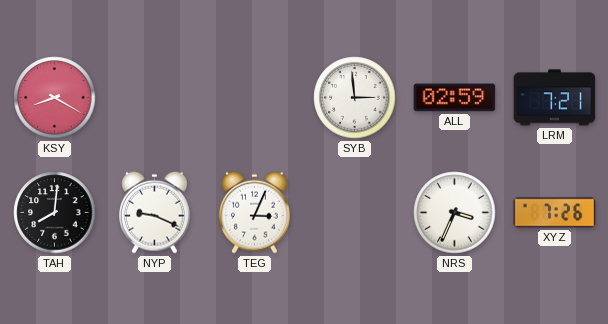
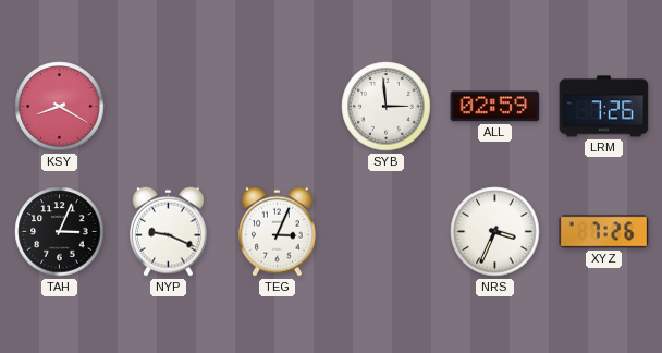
LRM: 7:21 -> 7:26 (604, 107)
TAH: 8:01 -> 3:04 (60, 232)
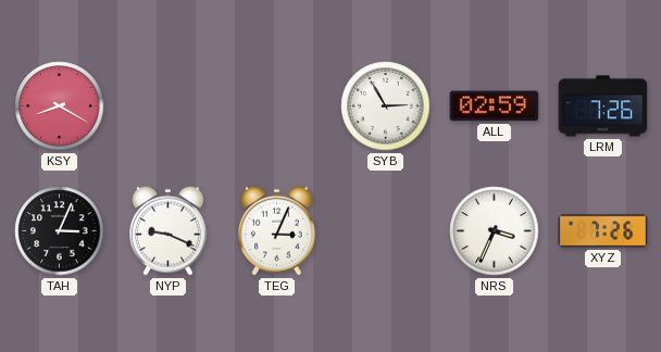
SYB: 2:59 -> 2:55 (386, 106)
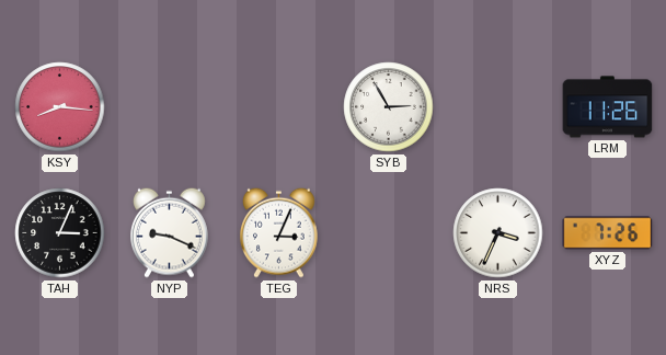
KSY: 8:20 -> 8:16 (60, 107)
ALL: 02:59 -> none (495, 106)
LRM: 7:26 -> 11:26 (608, 107)
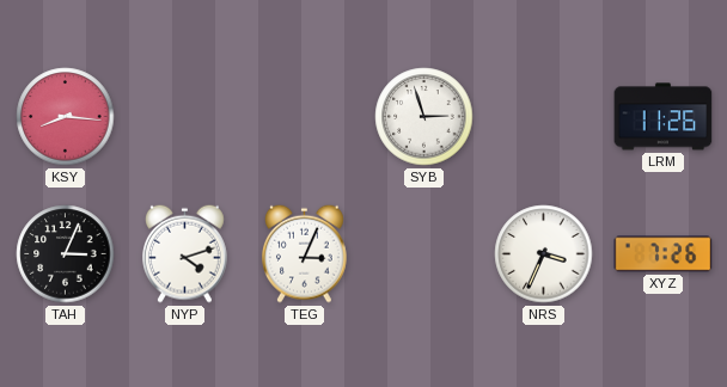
SYB: 2:55 -> 2:57 (424, 117)
NYP: 9:19 -> 4:12 (185, 253)
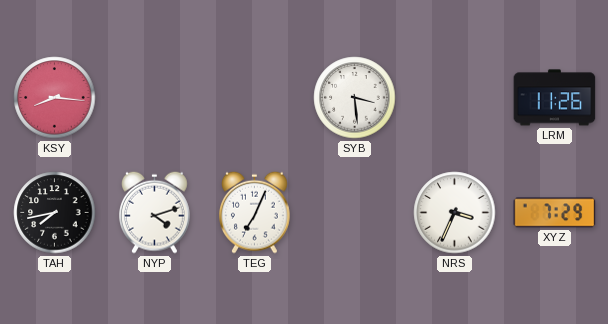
SYB: 2:57 -> 3:29 (355, 98)
TAH: 3:04 -> 7:43 (55, 213)
TEG: 3:04 -> 7:04 (255, 212)
XYZ: 7:26 -> 7:29 (555, 213)
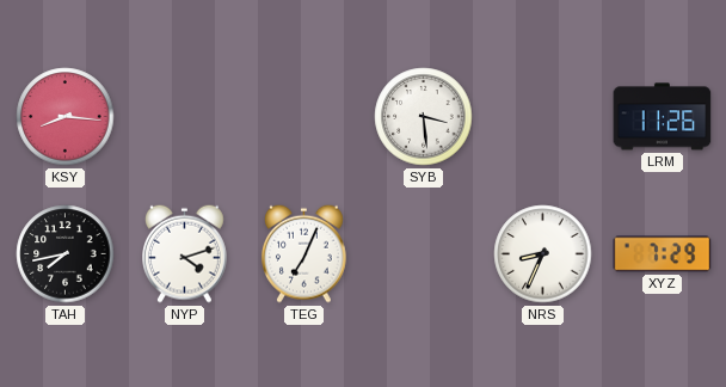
NRS: 3:34 -> 8:34 (543, 254)
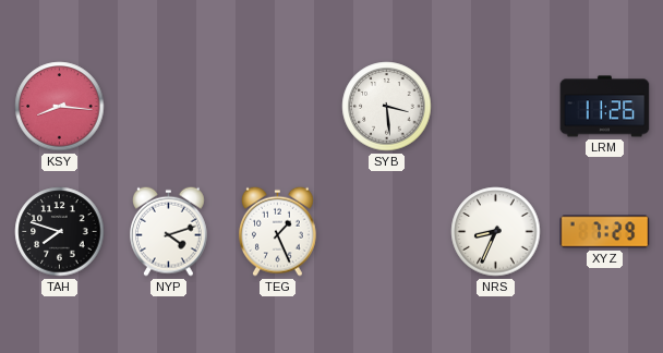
TAH: 7:43 -> 7:48 (60, 232)
TEG: 7:04 -> 1:26 (278, 231)
